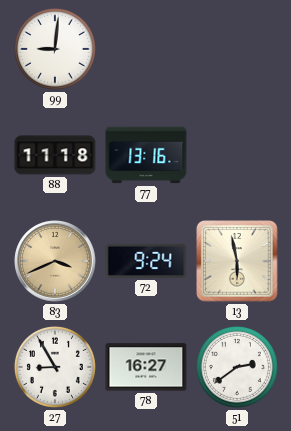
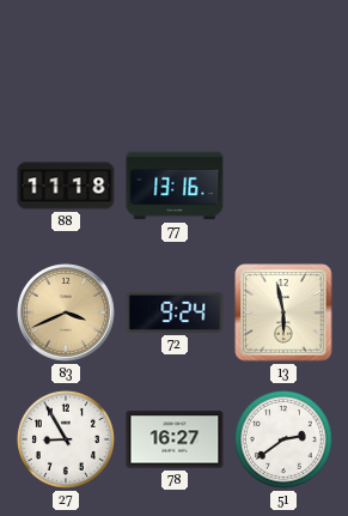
99: 9:01 -> none (55, 49)
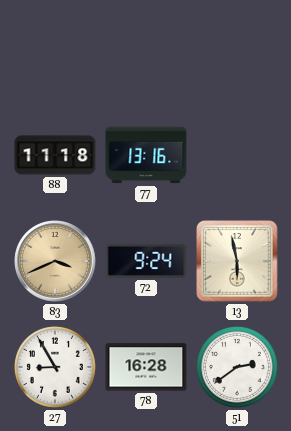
78: 16:27 -> 16:28 (146, 367)
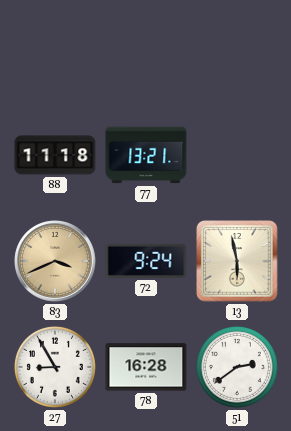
77: 13:16 -> 13:21 (146, 155)
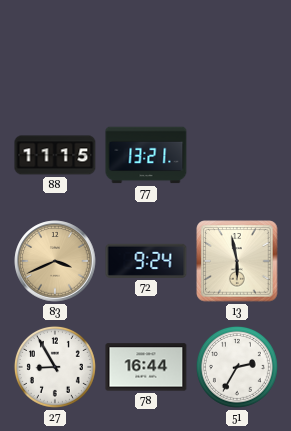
88: 11:18 -> 11:15 (55, 155)
78: 16:28 -> 16:44 (146, 367)
51: 2:39 -> 2:35 (237, 367)
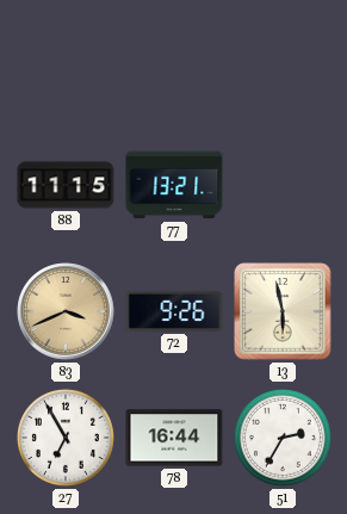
72: 9:24 -> 9:26 (174, 311)
27: 8:55 -> 6:55 (66, 438)
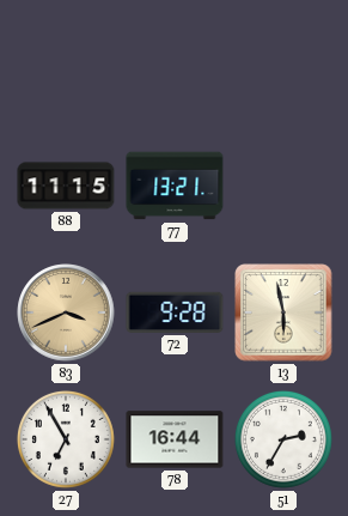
72: 9:26 -> 9:28 (175, 312)
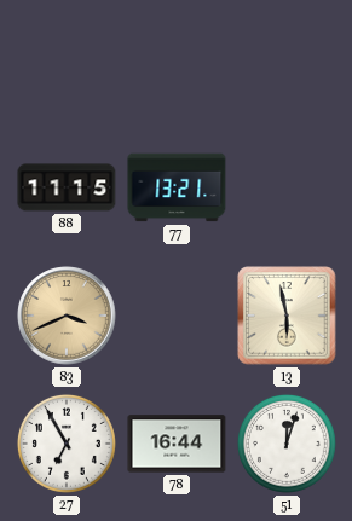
72: 9:28 -> none (175, 312)
51: 2:35 -> 12:03 (287, 444)
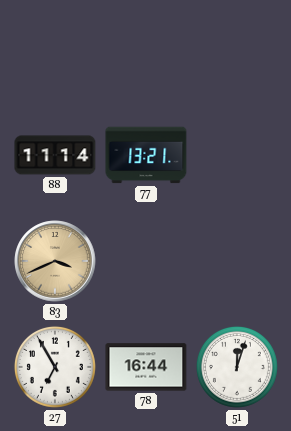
88: 11:15 -> 11:14 (55, 155)
13: 5:58 -> none (287, 316)
